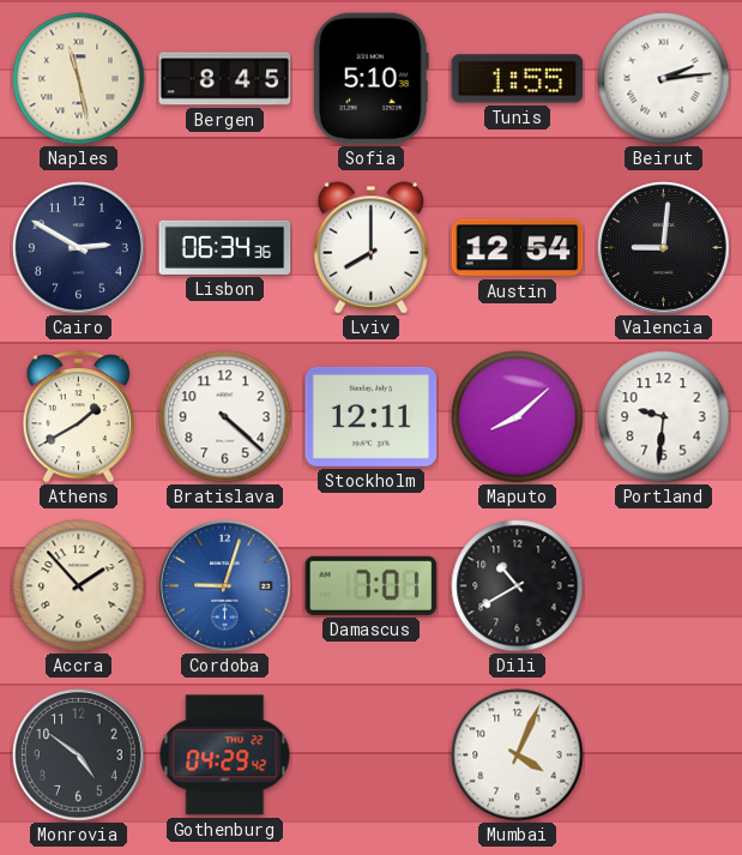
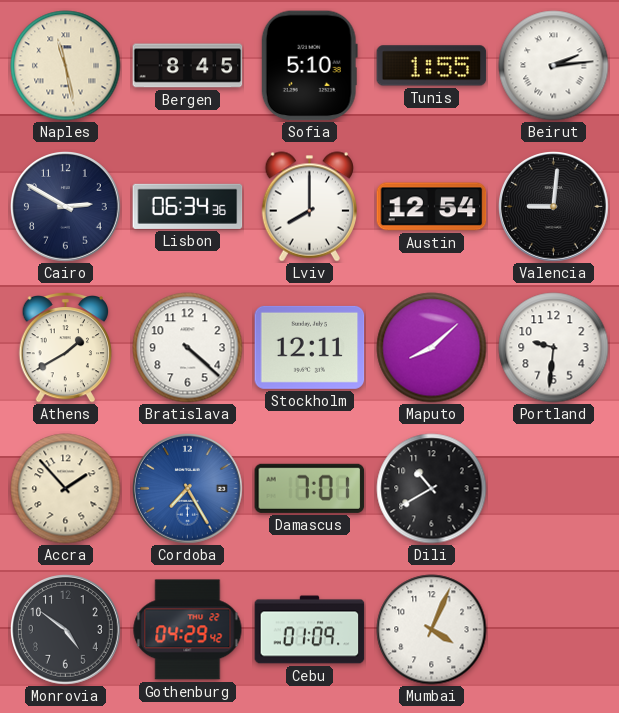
Cordoba: 9:03 -> 7:25 (188, 489)
Cebu: none -> 01:09 (310, 630)
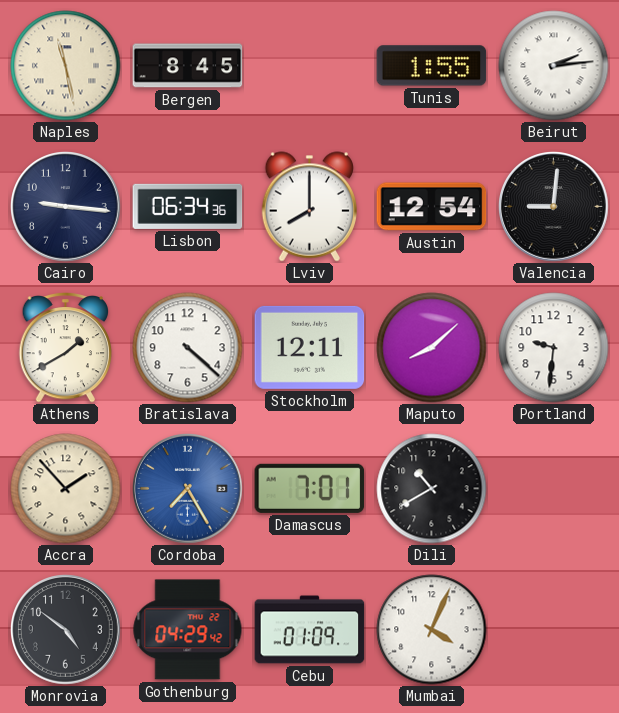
Sofia: 5:10 -> none (309, 66)
Cairo: 2:50 -> 9:16 (66, 207)
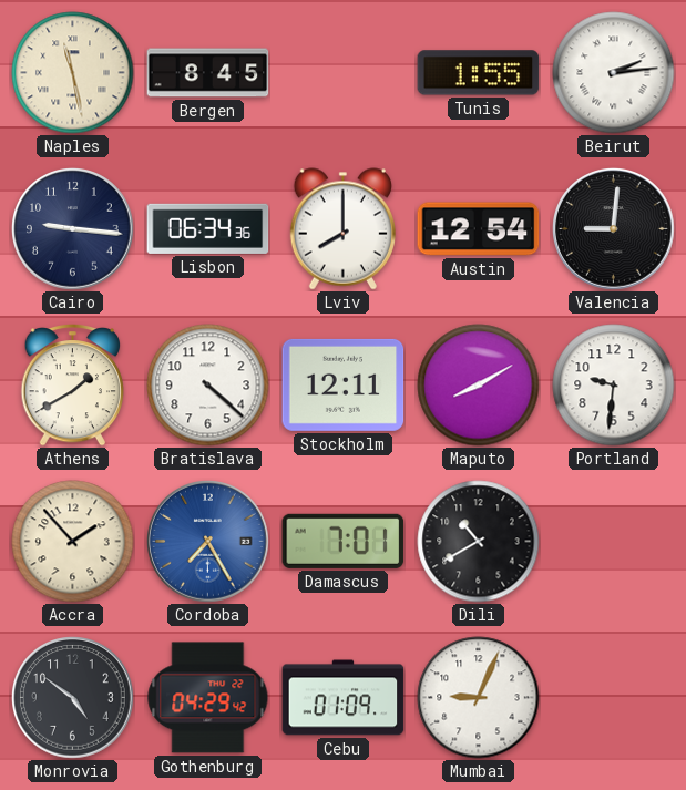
Maputo: 8:08 -> 8:10 (479, 386)
Mumbai: 4:04 -> 9:04 (479, 698)
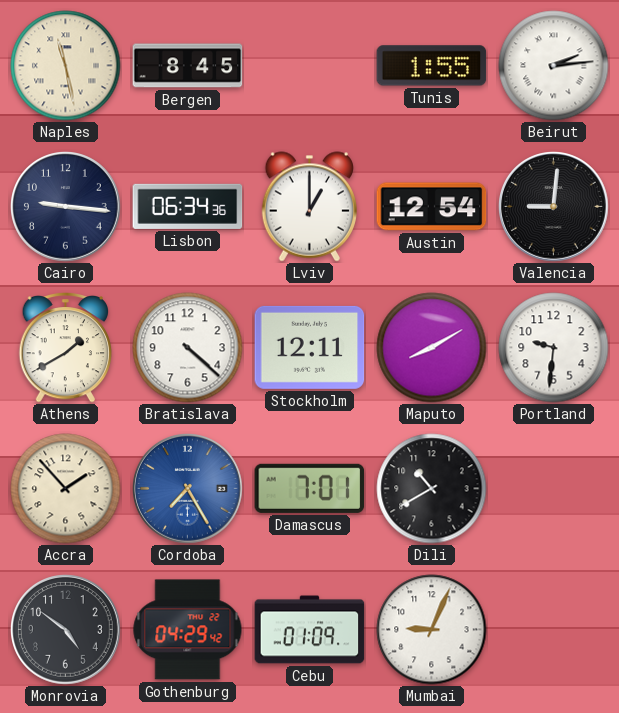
Lviv: 8:00 -> 1:00 (309, 207)
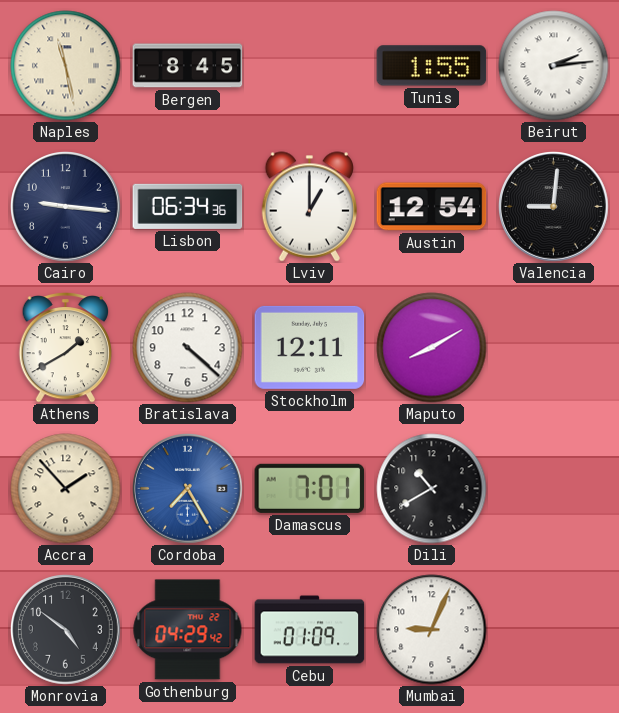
Portland: 9:31 -> none (554, 348)
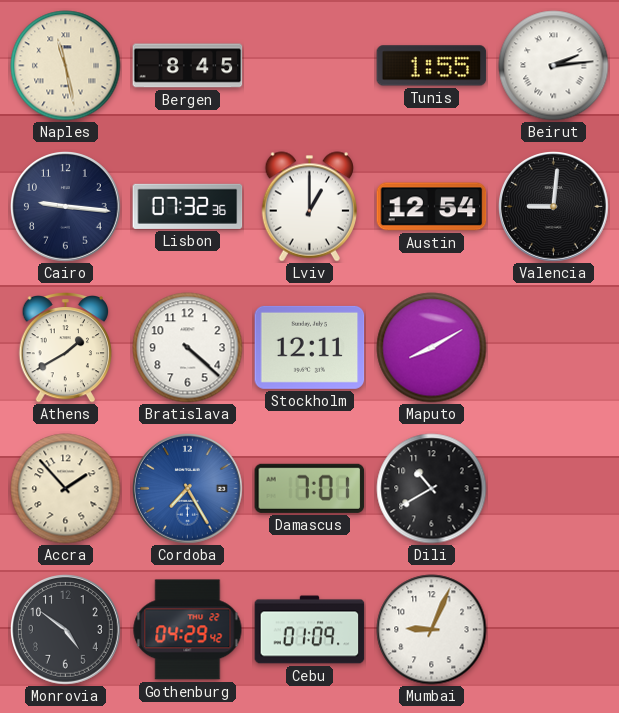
Lisbon: 06:34 -> 07:32 (188, 206)
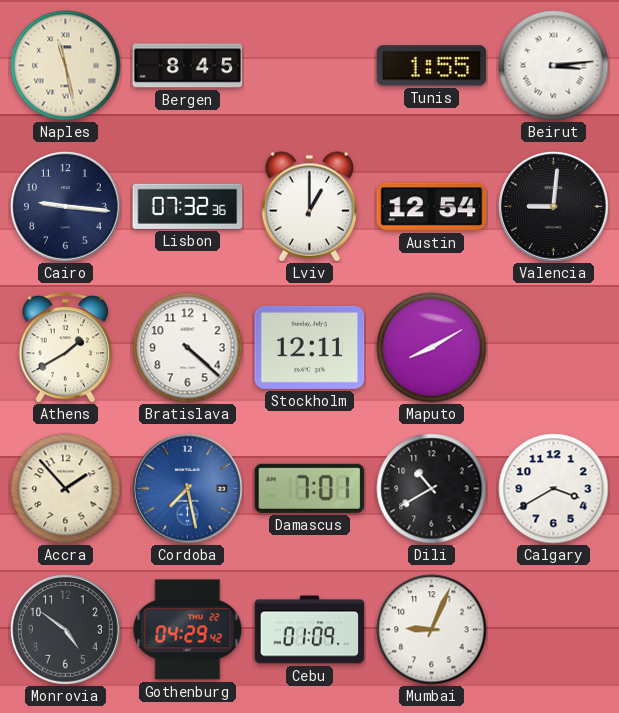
Beirut: 2:14 -> 3:14 (554, 66)
Cordoba: 7:25 -> 7:28 (188, 489)
Calgary: none -> 3:40 (554, 489)
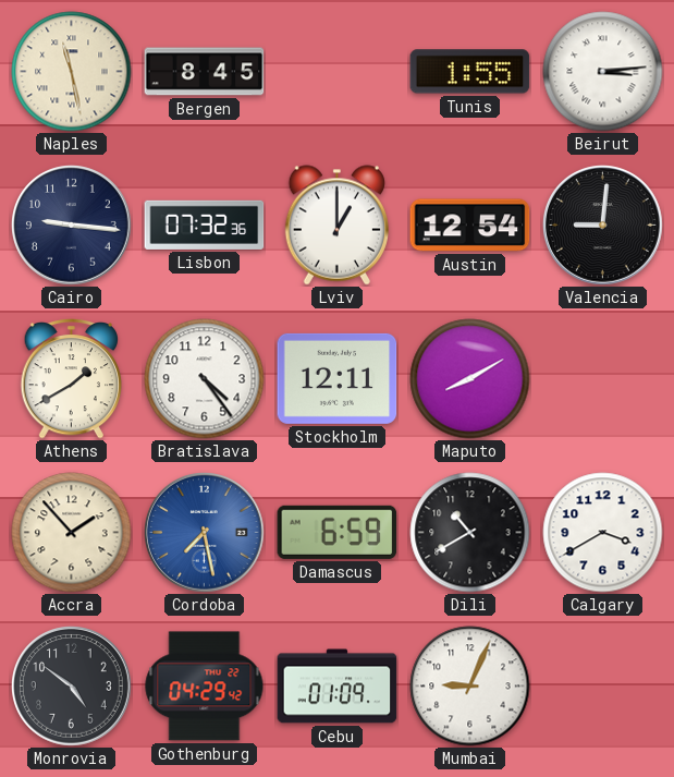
Bratislava: 4:22 -> 4:24 (205, 379)
Damascus: 7:01 -> 6:59 (338, 532)
